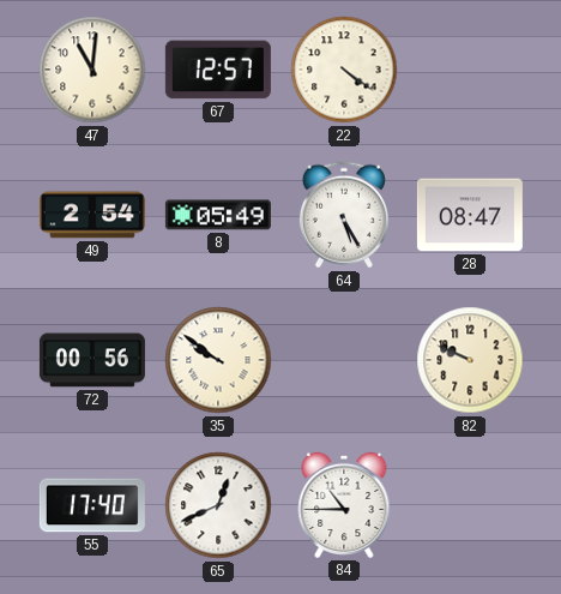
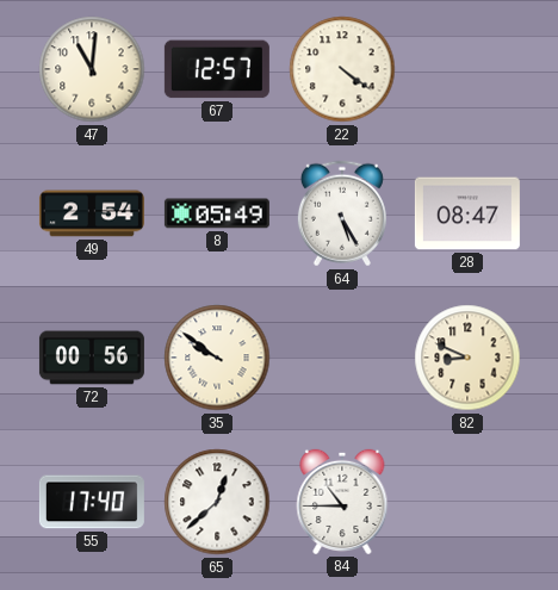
82: 9:49 -> 8:49 (467, 358)
65: 12:41 -> 12:38 (217, 502)
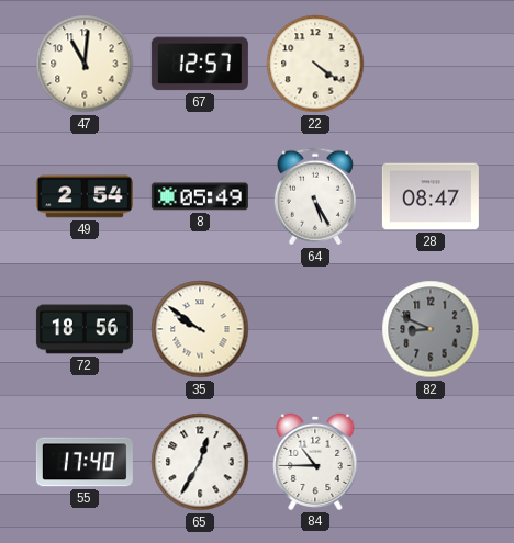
72: 00:56 -> 18:56 (85, 329)
82 dial: cream -> grey (431, 329)
65: 12:38 -> 12:35 (200, 462)
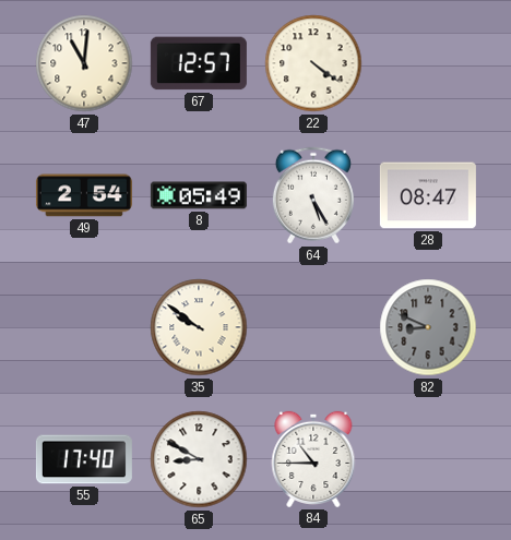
72: 18:56 -> none (85, 329)
65: 12:35 -> 8:50 (199, 459)
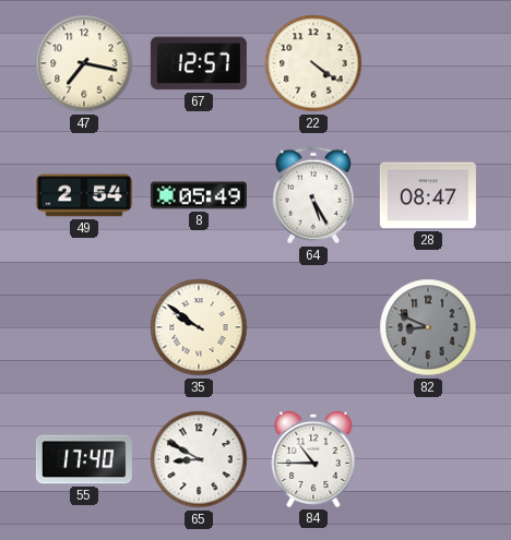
47: 11:01 -> 7:17 (84, 63)
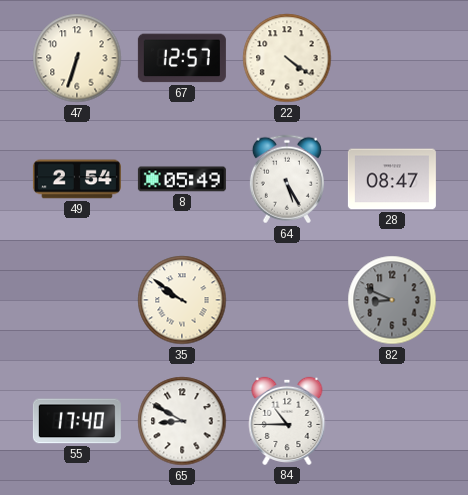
47: 7:17 -> 6:33 (77, 58)
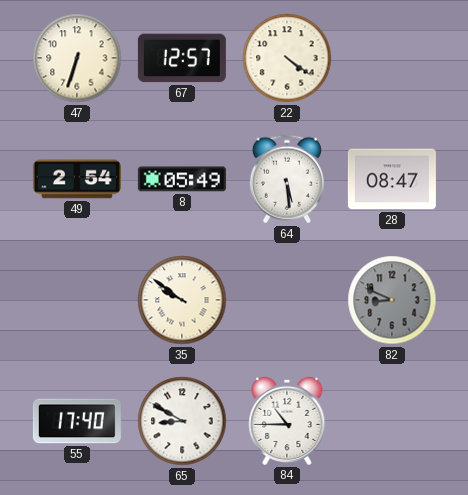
64: 5:25 -> 5:29 (287, 179)
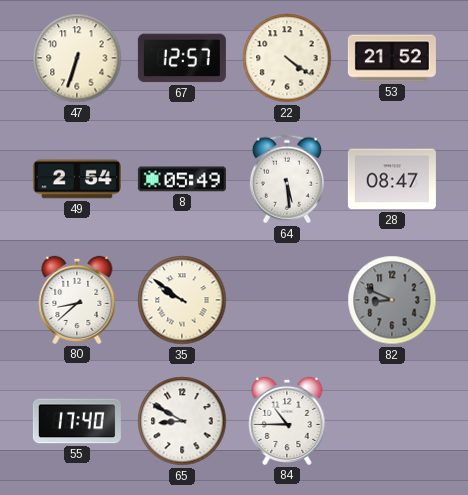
53: none -> 21:52 (392, 58)
80: none -> 8:38 (77, 300)
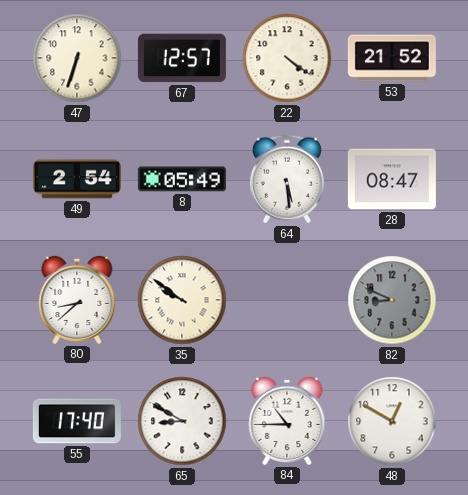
48: none -> 12:50 (392, 421)
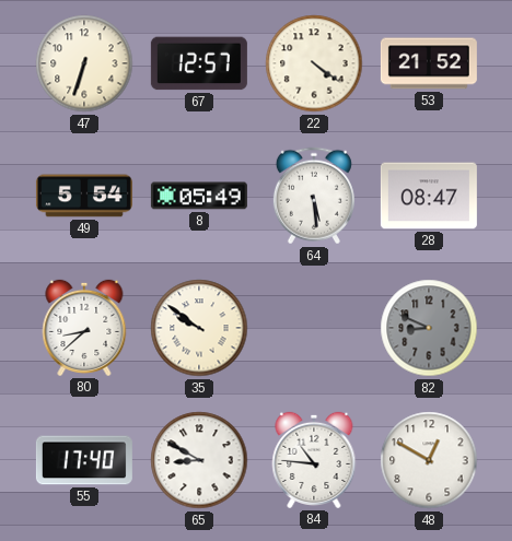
49: 2:54 -> 5:54 (84, 196)
84: 10:45 -> 10:46 (314, 460)
